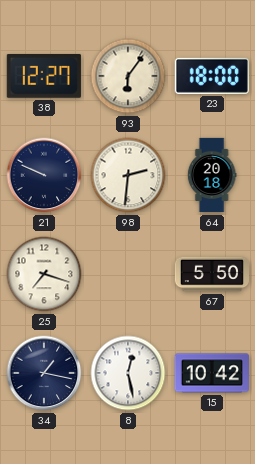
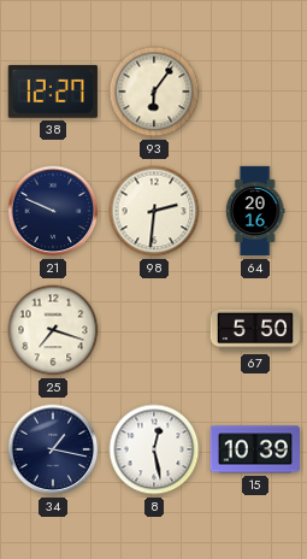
23: 18:00 -> none (212, 76)
64: 20:18 -> 20:16 (255, 211)
15: 10:42 -> 10:39 (255, 449)
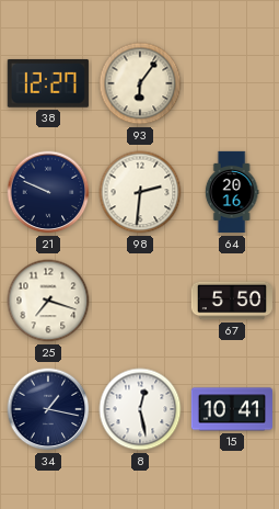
15: 10:39 -> 10:41 (232, 409)
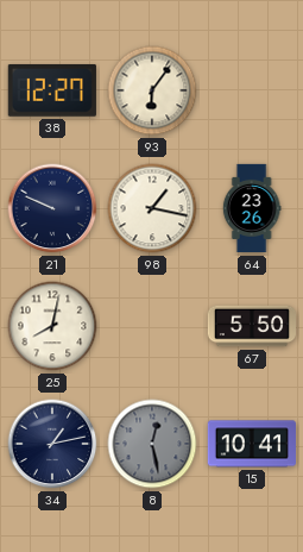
98: 2:31 -> 1:17 (152, 208)
64: 20:16 -> 23:26 (252, 208)
25: 7:18 -> 8:02 (52, 326)
34: 1:17 -> 1:13 (52, 444)
8 dial: white -> grey (152, 444)
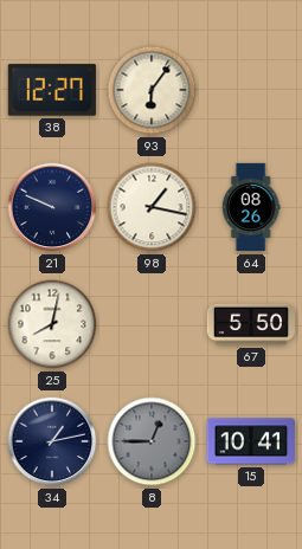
64: 23:26 -> 08:26 (251, 207)
8: 12:28 -> 12:45 (152, 441)
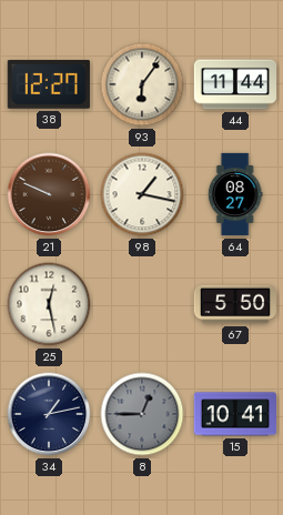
44: none -> 11:44 (234, 84)
21 dial: navy -> brown (49, 194)
64: 08:26 -> 08:27 (235, 194)
25: 8:02 -> 12:28 (49, 304)
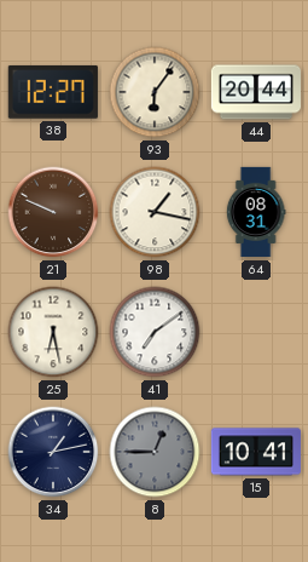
44: 11:44 -> 20:44 (255, 92)
64: 08:27 -> 08:31 (256, 212)
25: 12:28 -> 6:28 (53, 332)
41: none -> 7:09 (155, 332)
67: 5:50 -> none (234, 304)
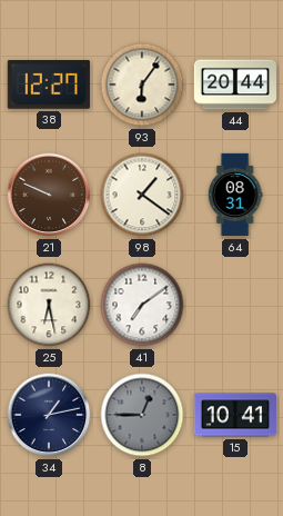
98: 1:17 -> 1:21 (142, 195)
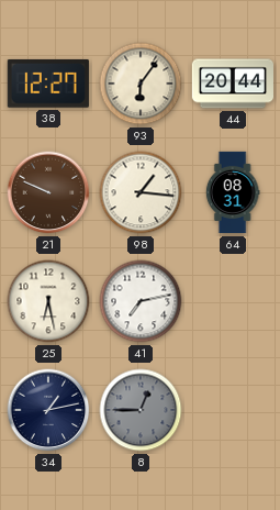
98: 1:21 -> 1:16 (141, 192)
41: 7:09 -> 7:13 (141, 301)
15: 10:41 -> none (235, 415)
